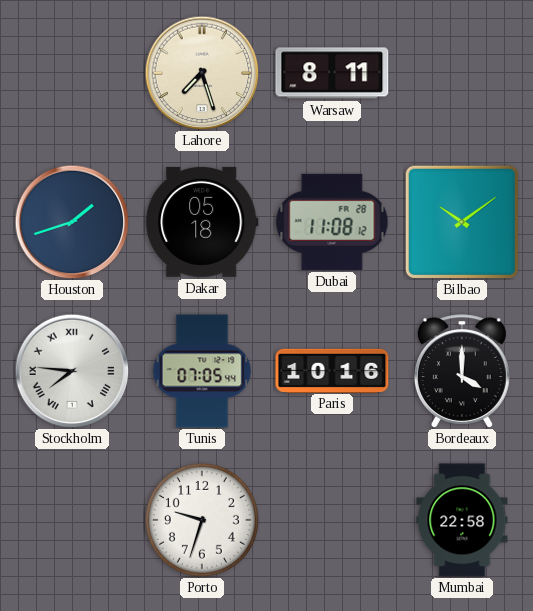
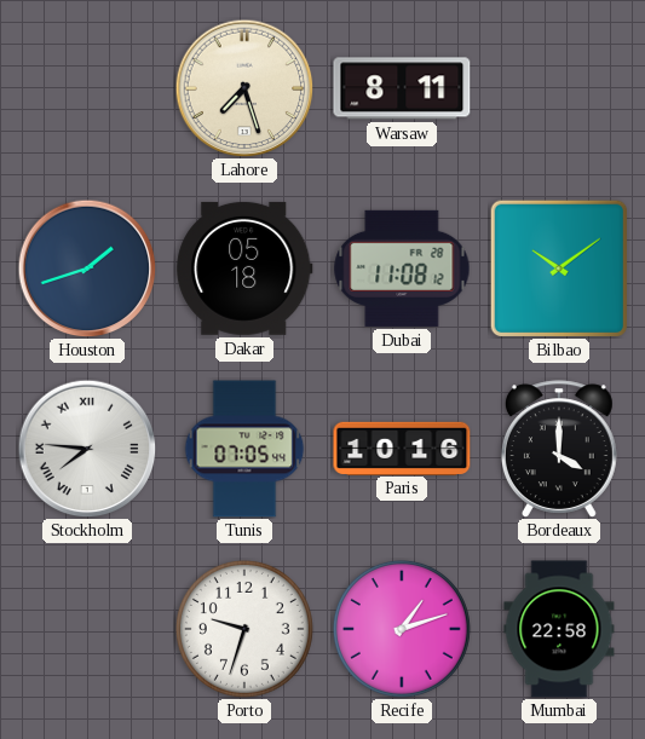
Recife: none -> 1:12 (402, 629)
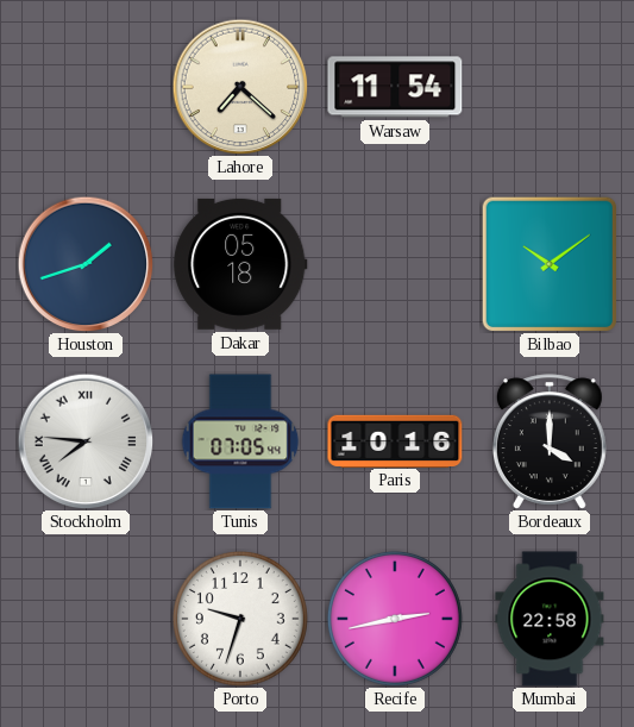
Lahore: 7:27 -> 7:22 (240, 87)
Warsaw: 8:11 -> 11:54 (395, 87)
Dubai: 11:08 -> none (402, 269)
Recife: 1:12 -> 2:43 (395, 619)
